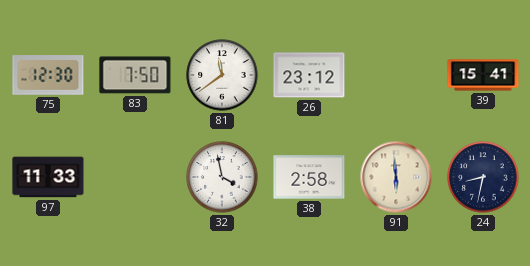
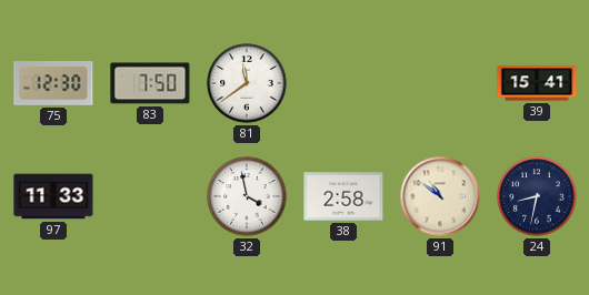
26: 23:12 -> none (309, 75)
91: 5:59 -> 10:51 (440, 196)
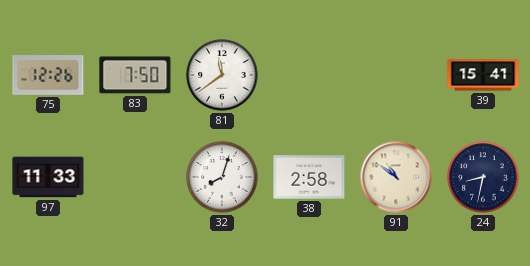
75: 12:30 -> 12:26 (48, 75)
32: 3:58 -> 8:03 (222, 177)
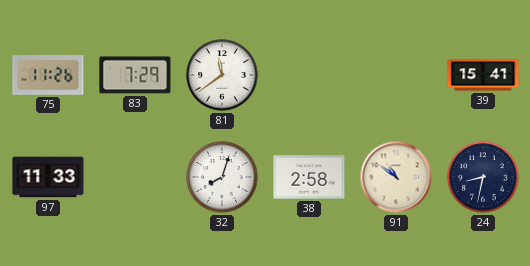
75: 12:26 -> 11:26 (48, 75)
83: 7:50 -> 7:29 (135, 75)
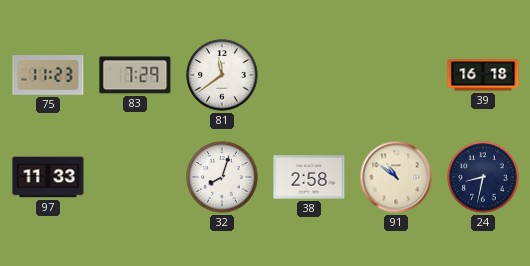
75: 11:26 -> 11:23 (48, 75)
39: 15:41 -> 16:18 (483, 75)
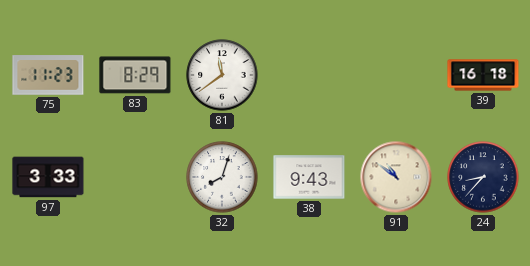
83: 7:29 -> 8:29 (135, 75)
97: 11:33 -> 3:33 (48, 177)
38: 2:58 -> 9:43 (309, 177)
24: 8:32 -> 8:37 (483, 177)
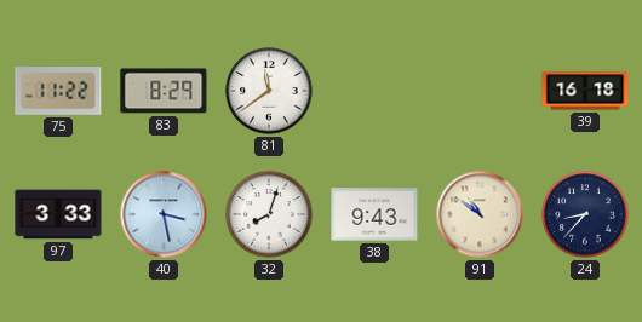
75: 11:23 -> 11:22 (58, 91)
40: none -> 3:28 (164, 214)
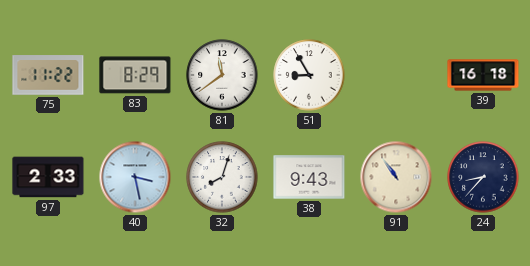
51: none -> 8:55 (309, 75)
97: 3:33 -> 2:33 (48, 177)
91: 10:51 -> 10:54 (396, 177)
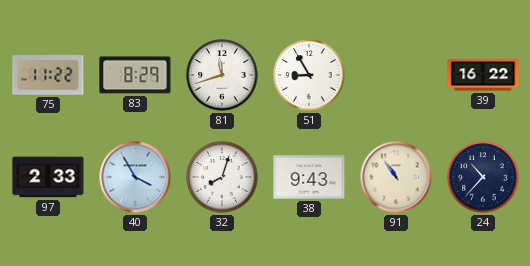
81: 11:39 -> 11:42 (222, 75)
39: 16:18 -> 16:22 (483, 75)
40: 3:28 -> 3:55 (135, 177)
24: 8:37 -> 10:37 (483, 177)
